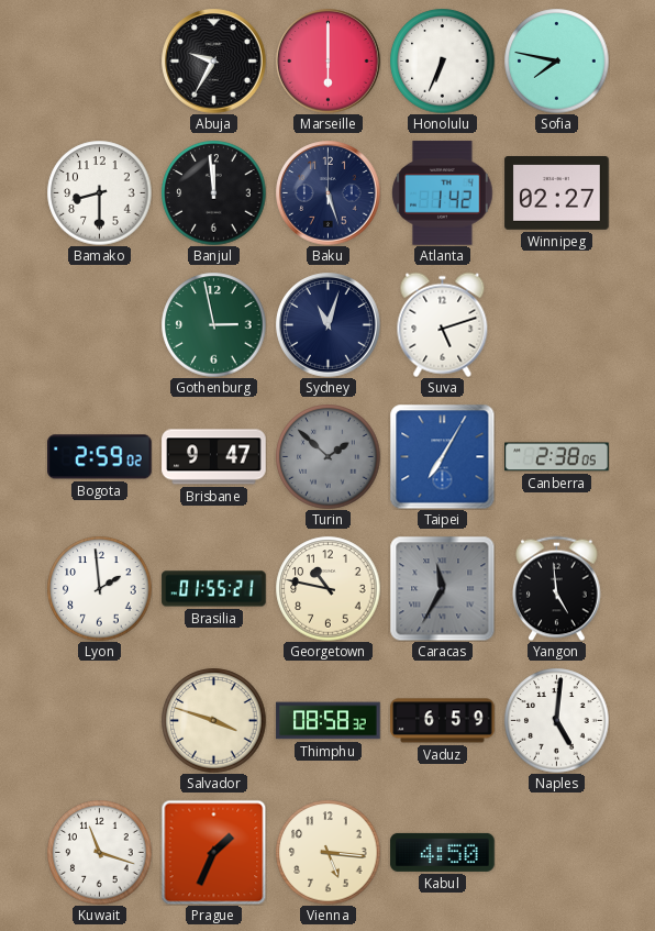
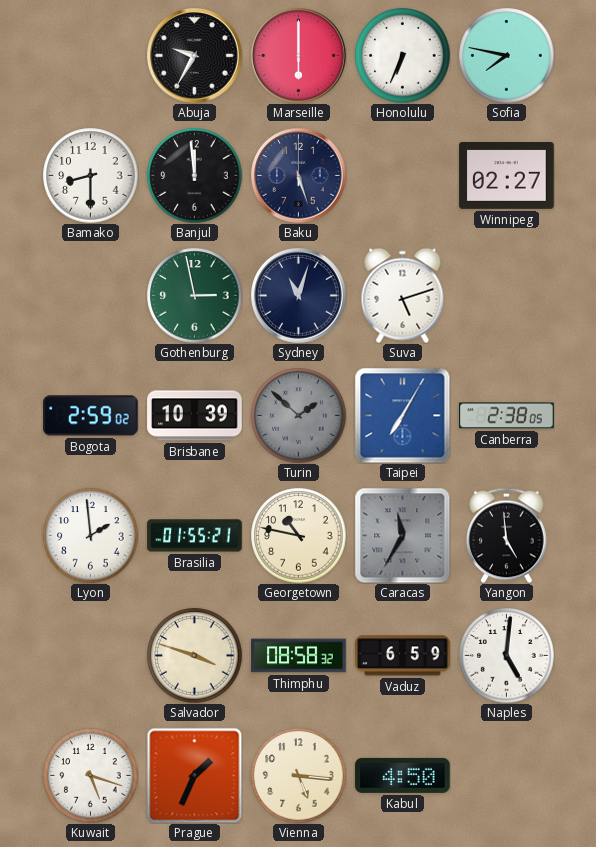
Atlanta: 1:42 -> none (443, 193)
Brisbane: 9:47 -> 10:39 (195, 416)
Kuwait: 11:18 -> 5:18 (90, 775)
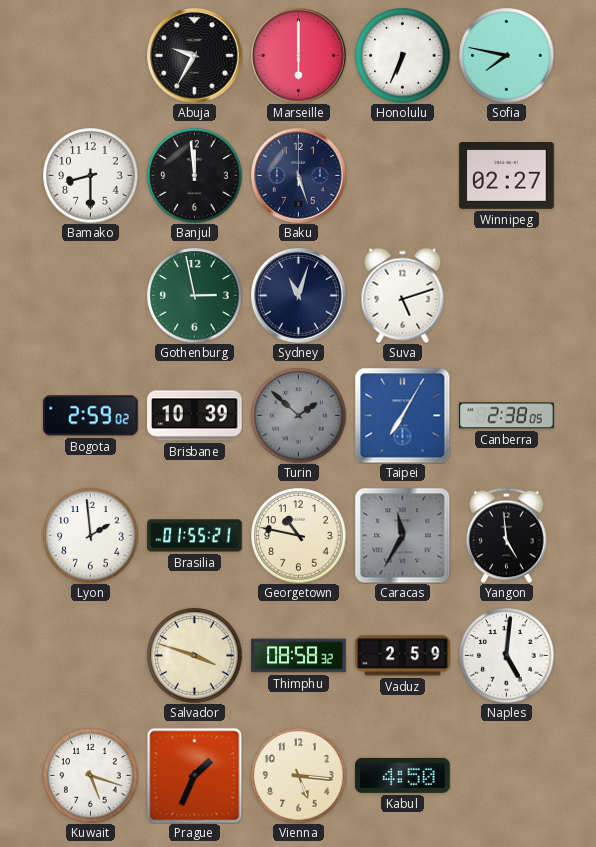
Vaduz: 6:59 -> 2:59 (403, 656)
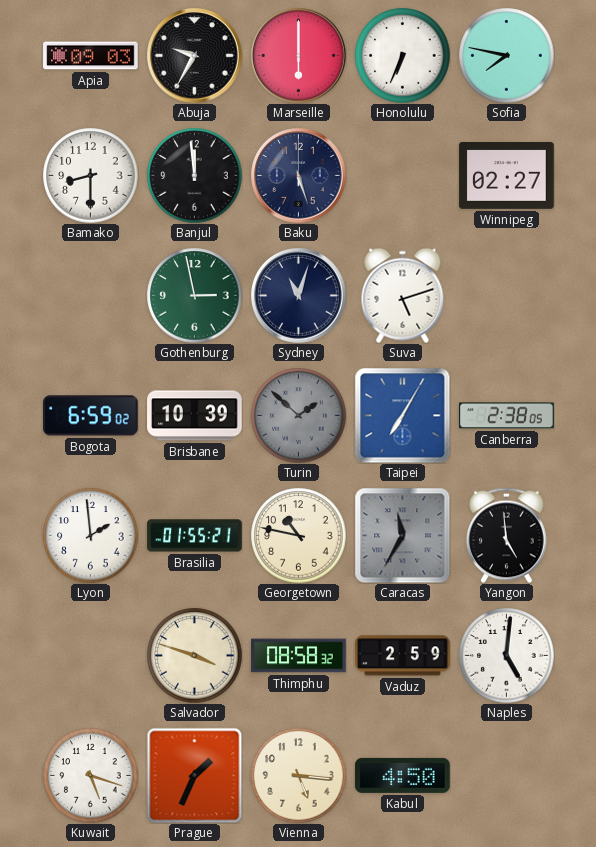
Apia: none -> 09:03 (91, 56)
Bogota: 2:59 -> 6:59 (91, 416)
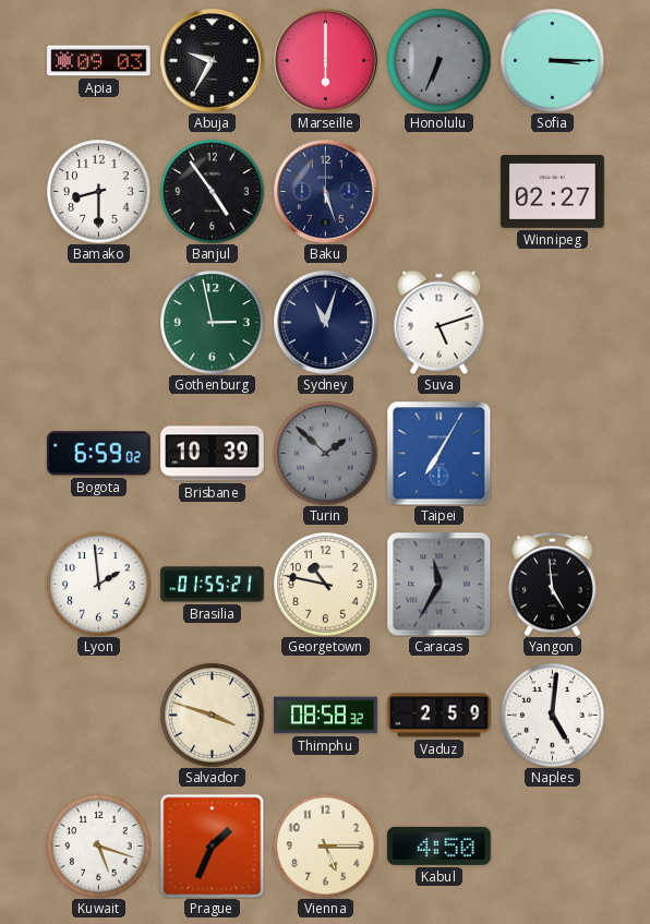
Honolulu dial: white -> grey (438, 60)
Sofia: 7:47 -> 3:15 (552, 60)
Banjul: 11:59 -> 4:54 (212, 191)
Canberra: 2:38 -> none (507, 416)
Vienna: 5:16 -> 5:15 (325, 845)
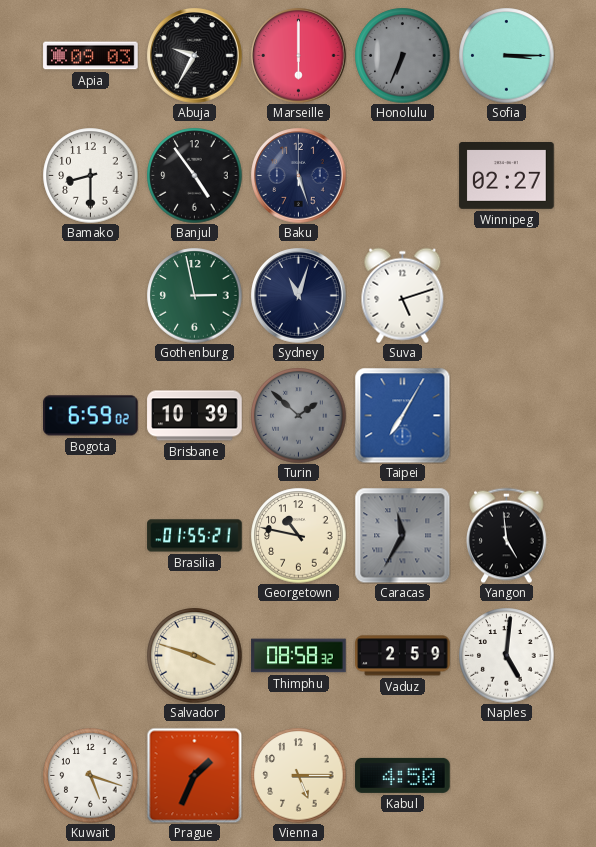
Lyon: 1:59 -> none (98, 584)
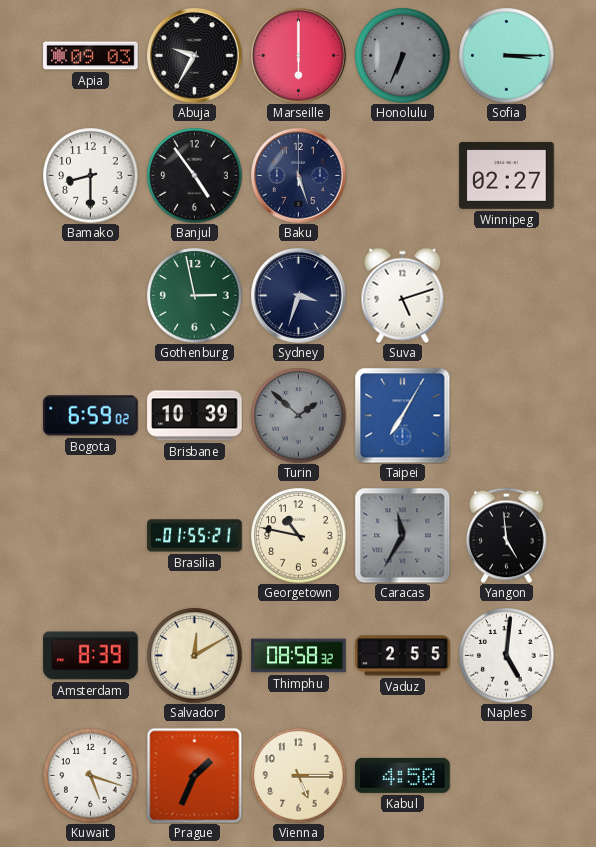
Sydney: 11:03 -> 3:33 (299, 296)
Amsterdam: none -> 8:39 (91, 656)
Salvador: 3:48 -> 12:10 (194, 655)
Vaduz: 2:59 -> 2:55 (403, 656)
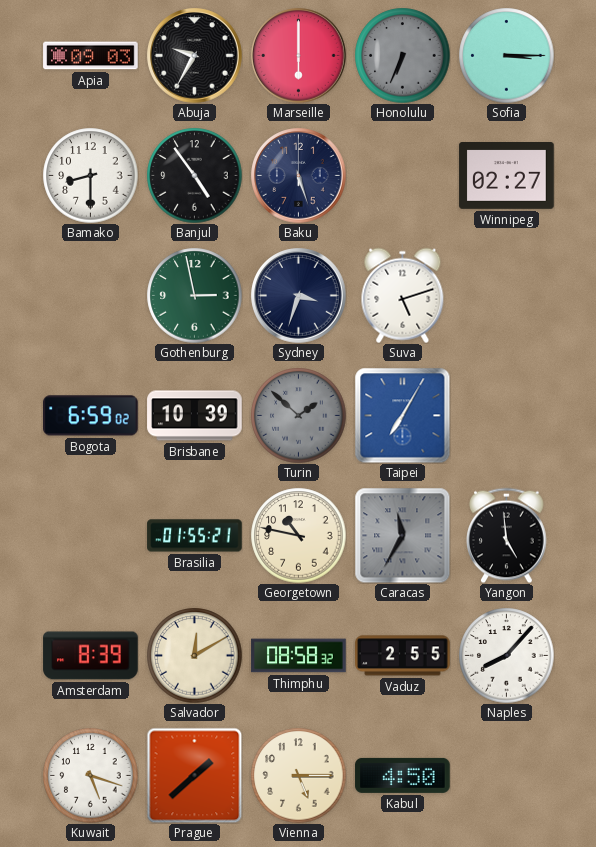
Naples: 5:01 -> 8:07 (506, 655)
Prague: 1:34 -> 1:38 (194, 775)
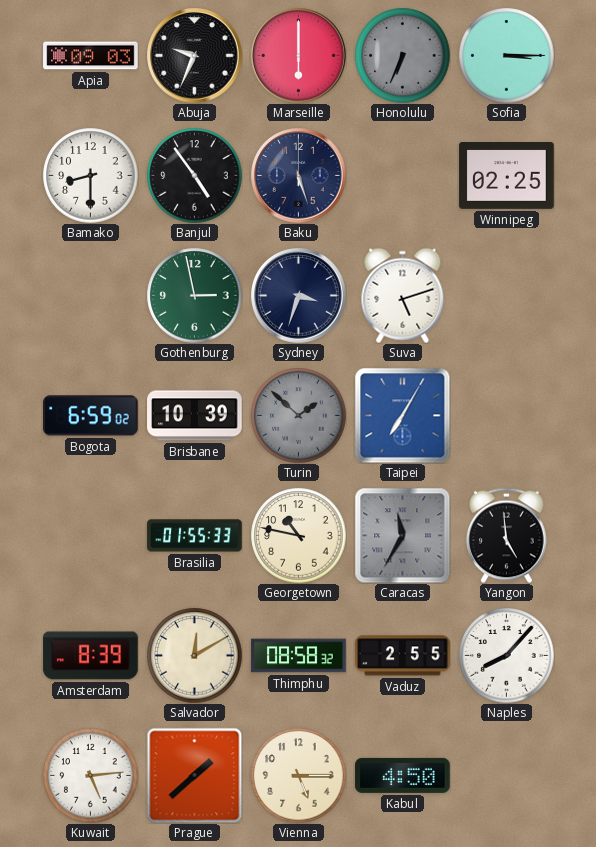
Abuja: 9:35 -> 9:34 (195, 56)
Winnipeg: 02:27 -> 02:25 (507, 176)
Brasilia: 01:55:21 -> 01:55:33 (195, 536)
Kuwait: 5:18 -> 5:14 (90, 775)
